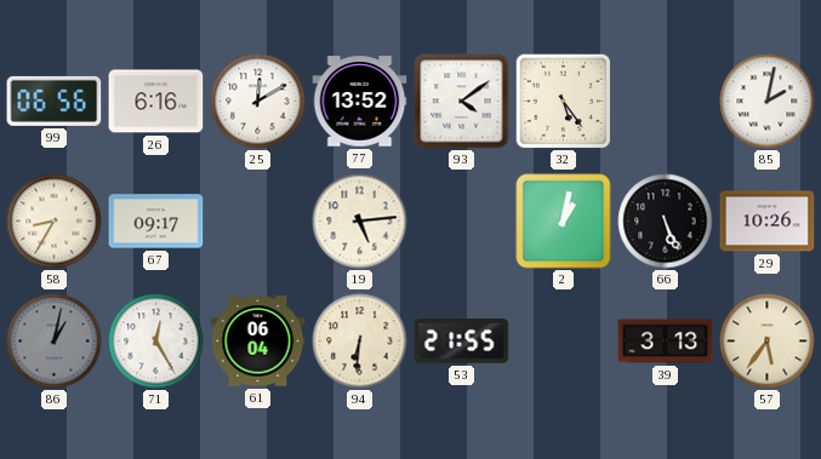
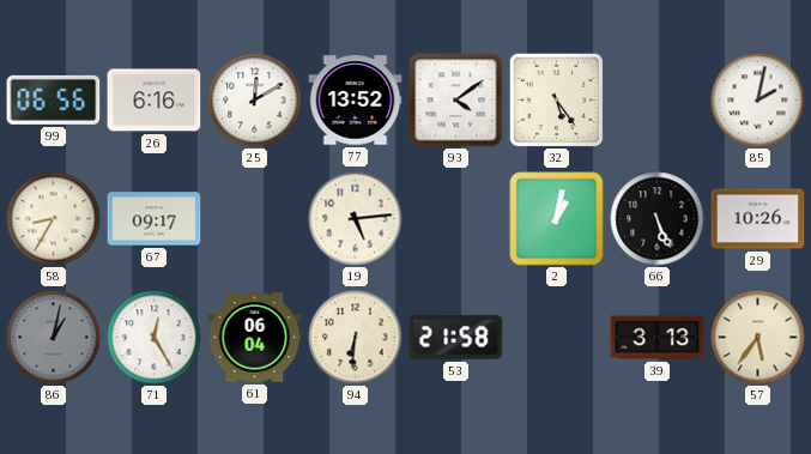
53: 21:55 -> 21:58 (456, 338)
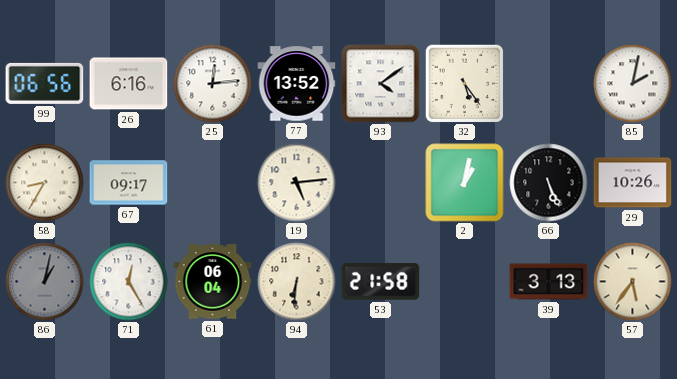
25: 12:10 -> 12:14 (213, 84)
